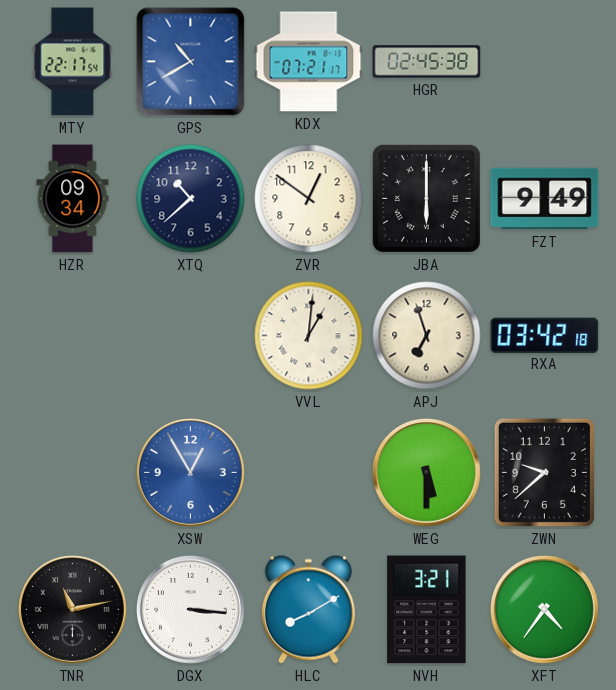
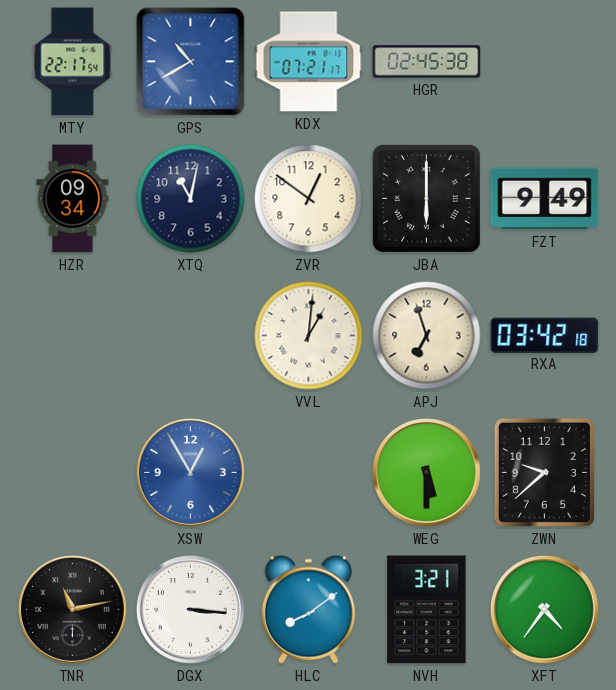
XTQ: 10:38 -> 11:02 (191, 199)
HLC: 8:10 -> 8:09 (308, 609)
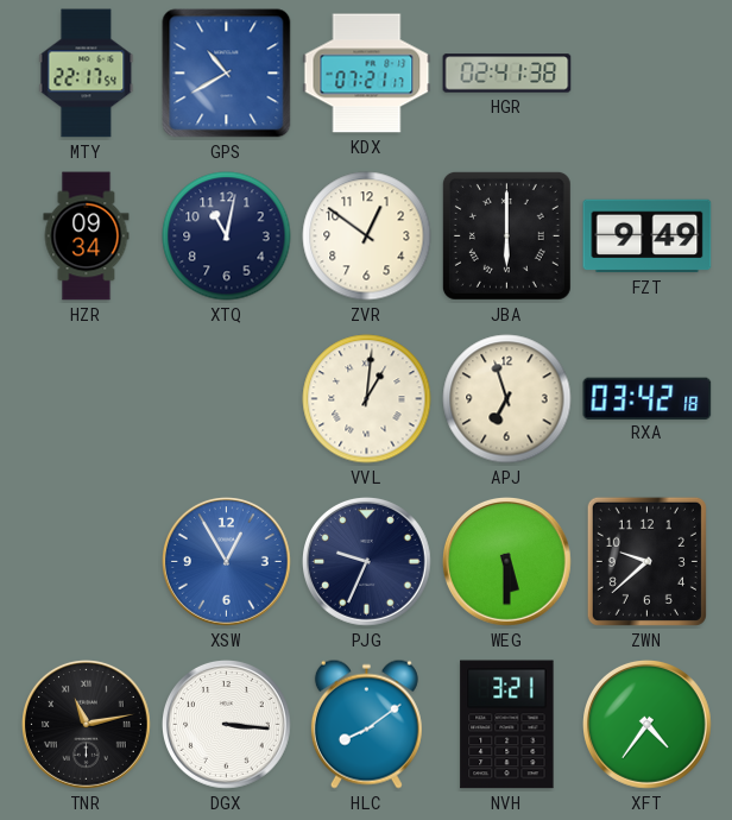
HGR: 02:45 -> 02:41 (507, 74)
PJG: none -> 9:34 (367, 562)
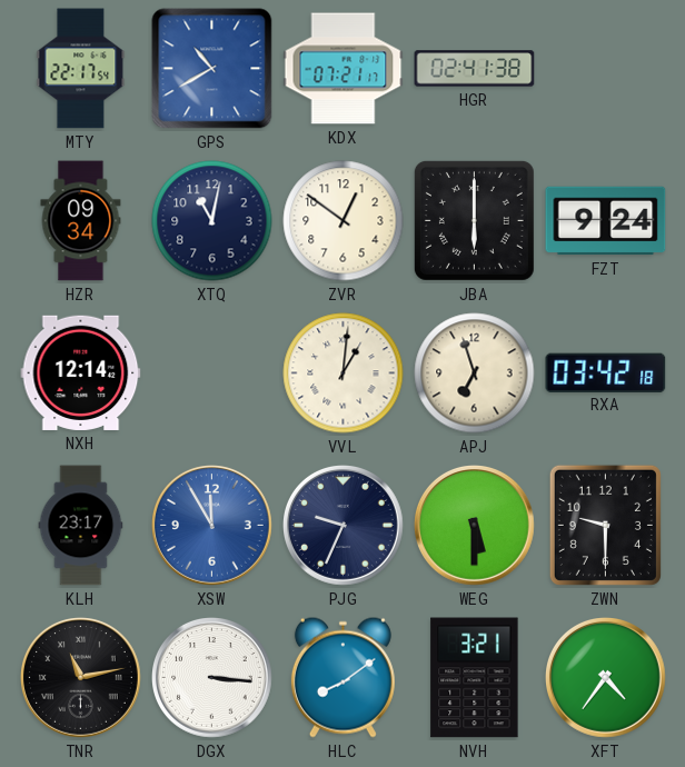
FZT: 9:49 -> 9:24 (606, 221)
NXH: none -> 12:14 (81, 372)
KLH: none -> 23:17 (81, 526)
XSW: 12:55 -> 11:55 (212, 526)
ZWN: 9:38 -> 9:30 (605, 525)
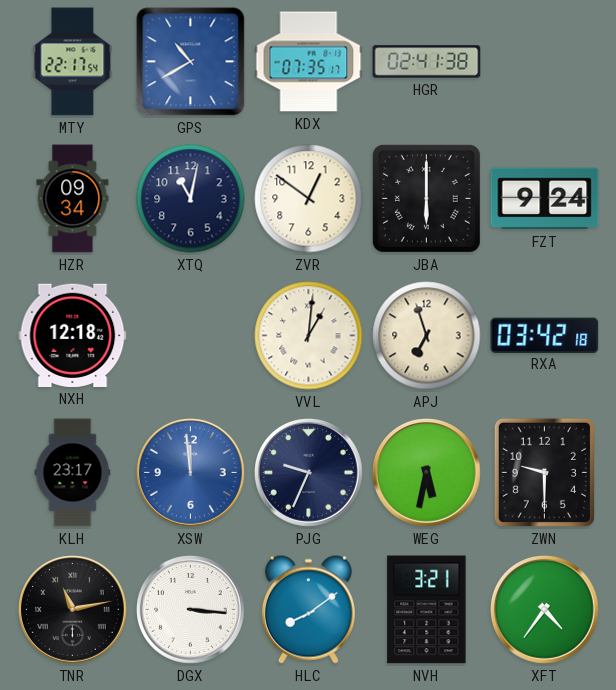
KDX: 07:21 -> 07:35 (309, 62)
NXH: 12:14 -> 12:18 (73, 335)
XSW: 11:55 -> 11:59 (191, 473)
WEG: 5:30 -> 5:32 (427, 473)
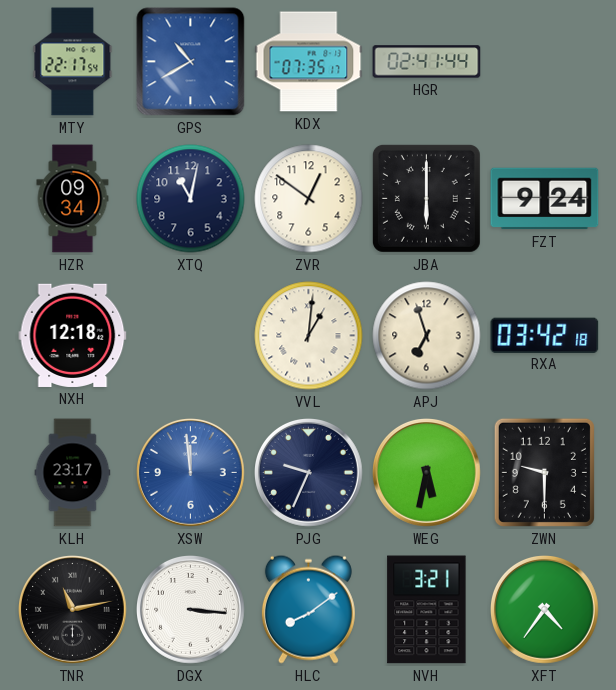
HGR: 02:41:38 -> 02:41:44 (427, 62)
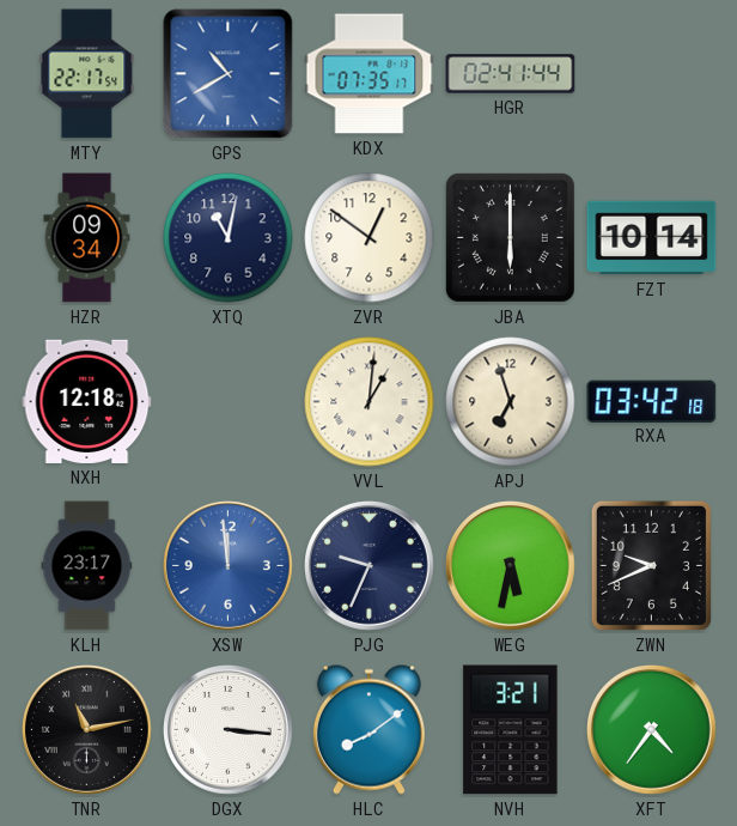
FZT: 9:24 -> 10:14 (652, 238)
ZWN: 9:30 -> 9:41 (651, 565)
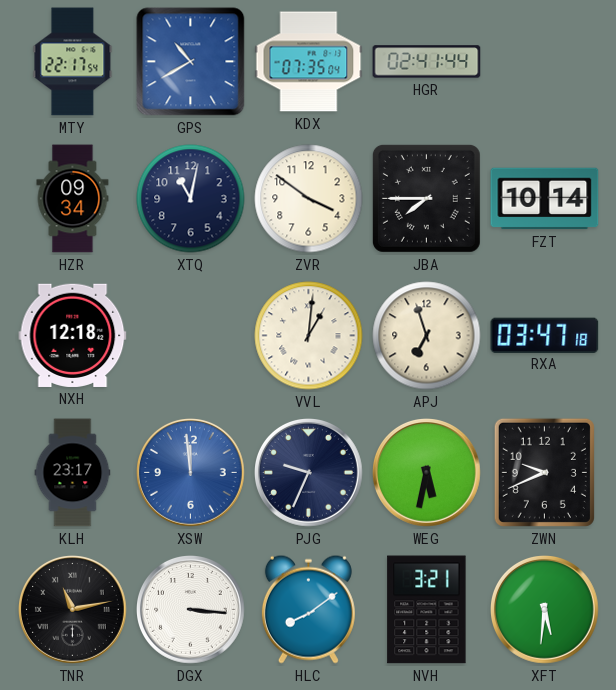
KDX: 07:35:17 -> 07:35:04 (309, 62)
ZVR: 12:51 -> 3:51 (309, 199)
JBA: 6:00 -> 7:45 (426, 198)
RXA: 03:42 -> 03:47 (545, 335)
XFT: 4:36 -> 5:31 (545, 610)
